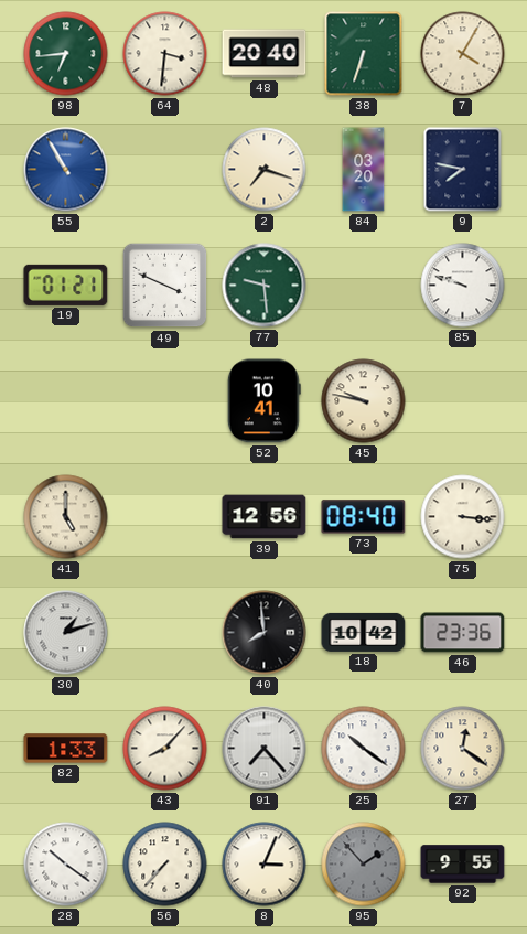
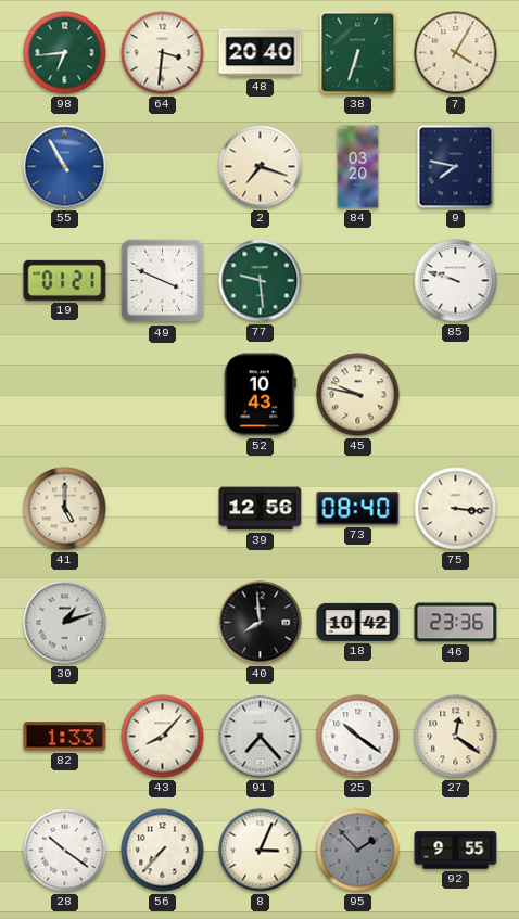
52: 10:41 -> 10:43 (259, 395)
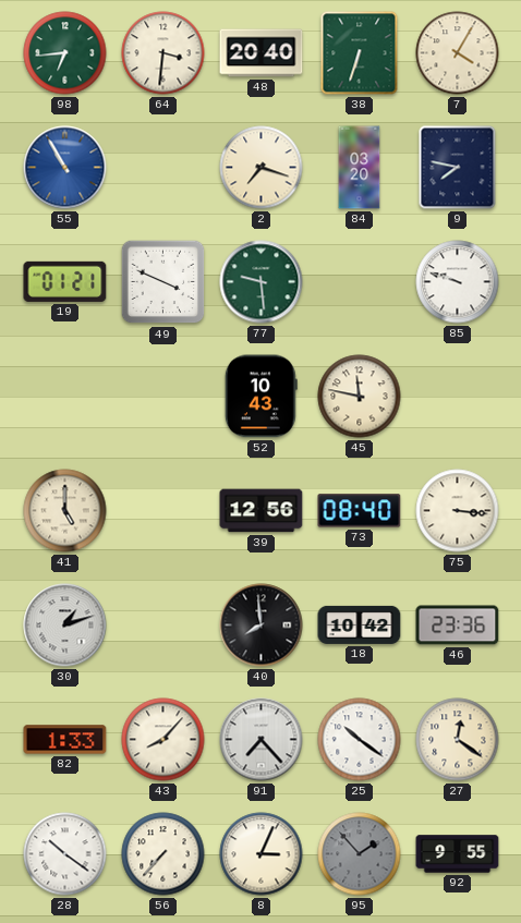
45: 9:47 -> 11:47 (360, 397)
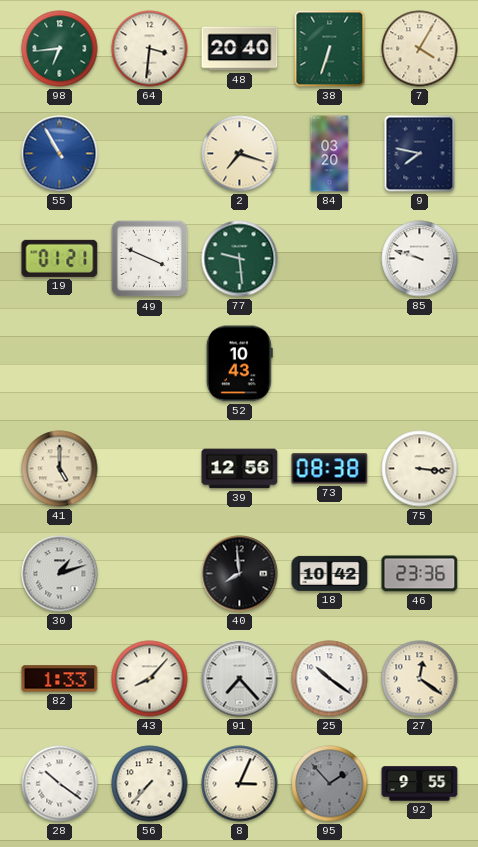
45: 11:47 -> none (360, 397)
73: 08:40 -> 08:38 (330, 469)
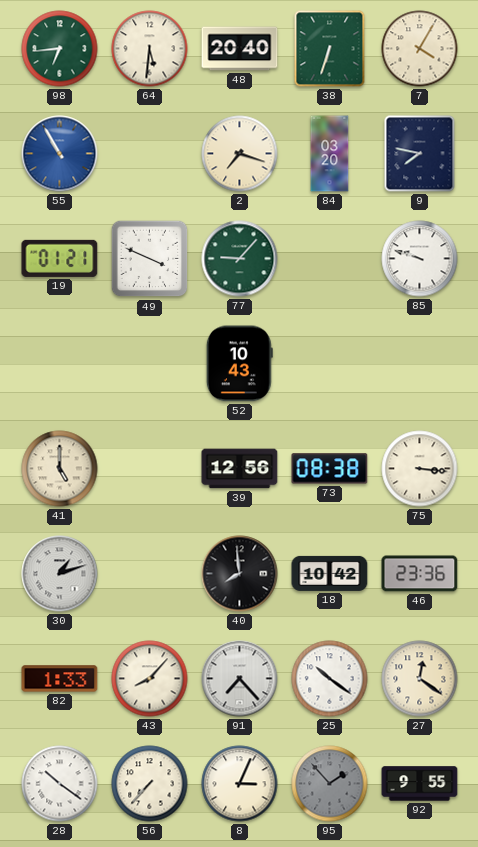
64: 3:31 -> 5:31 (150, 49)
77: 9:29 -> 9:07 (240, 259)
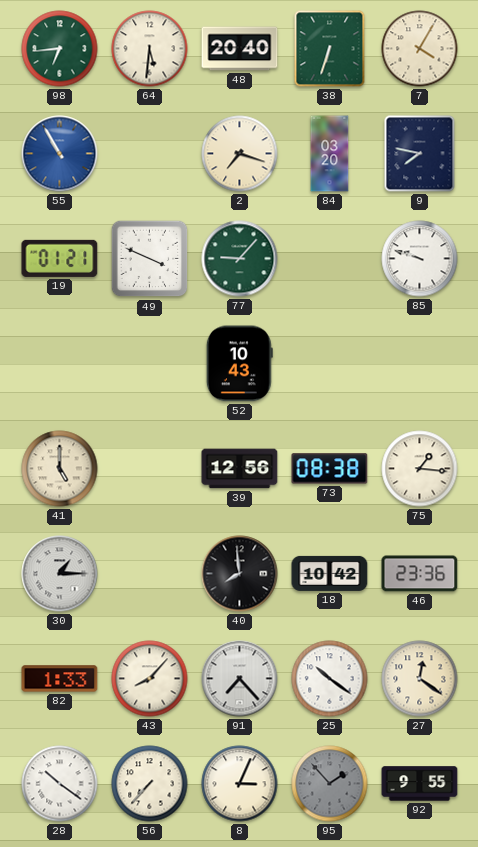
75: 3:16 -> 1:16 (420, 469)
30: 1:12 -> 1:15 (60, 574)
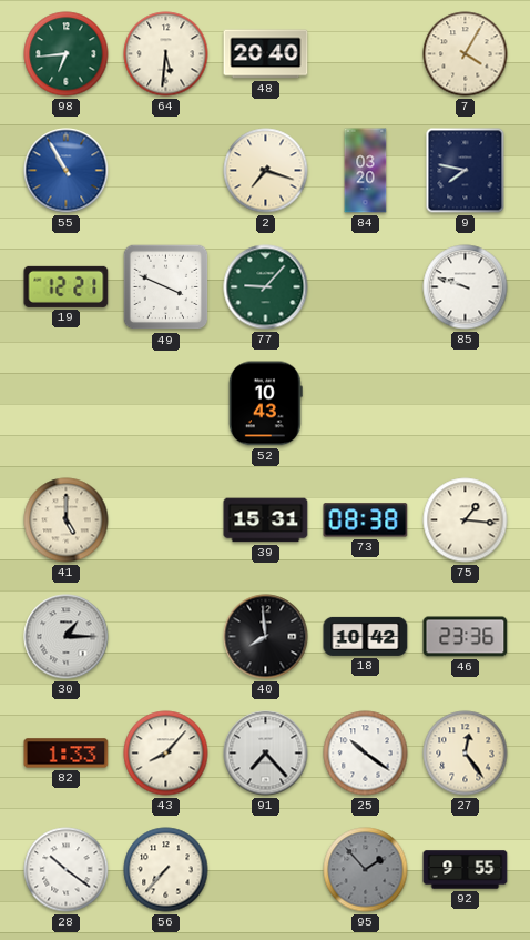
38: 6:33 -> none (330, 49)
19: 01:21 -> 12:21 (67, 286)
39: 12:56 -> 15:31 (266, 520)
27: 12:21 -> 12:24 (466, 754)
8: 3:04 -> none (240, 784)
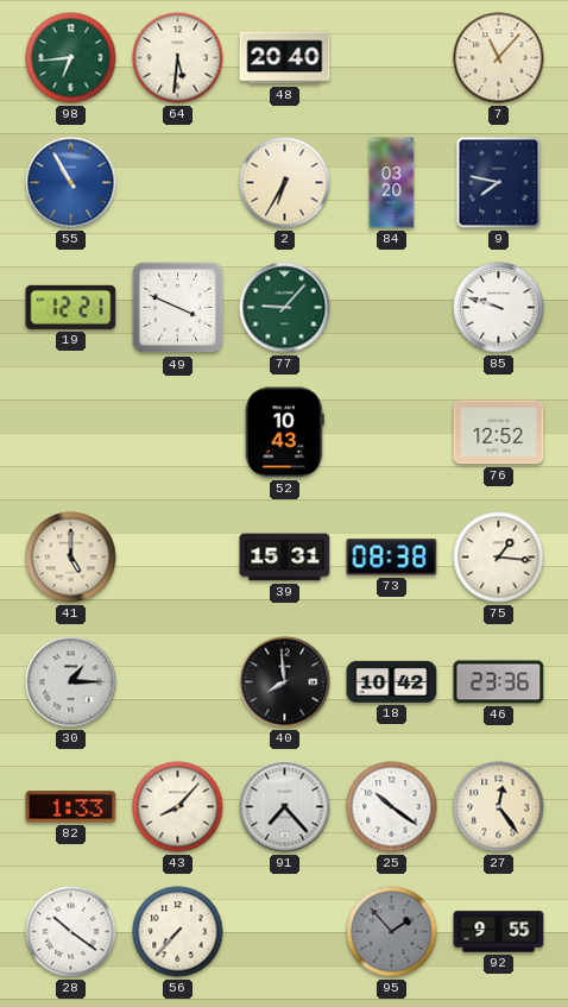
7: 4:05 -> 11:07 (499, 58)
2: 7:18 -> 6:35 (285, 183)
76: none -> 12:52 (499, 433)
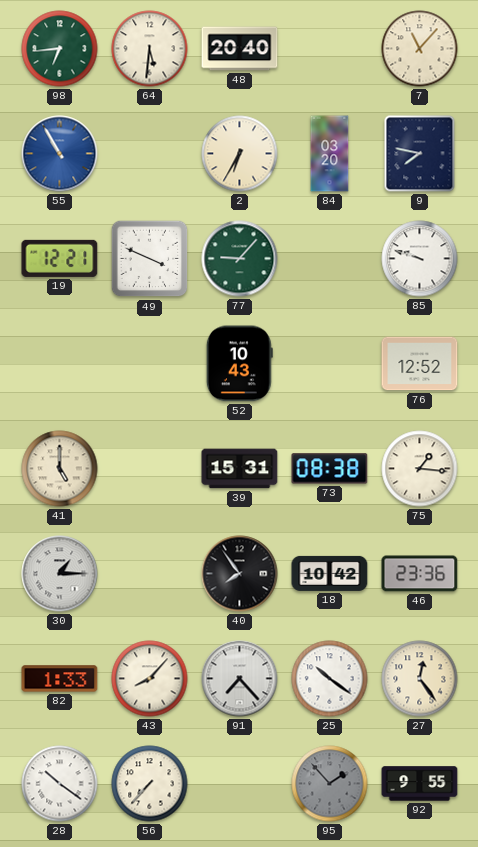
40: 7:59 -> 7:54 (240, 574)
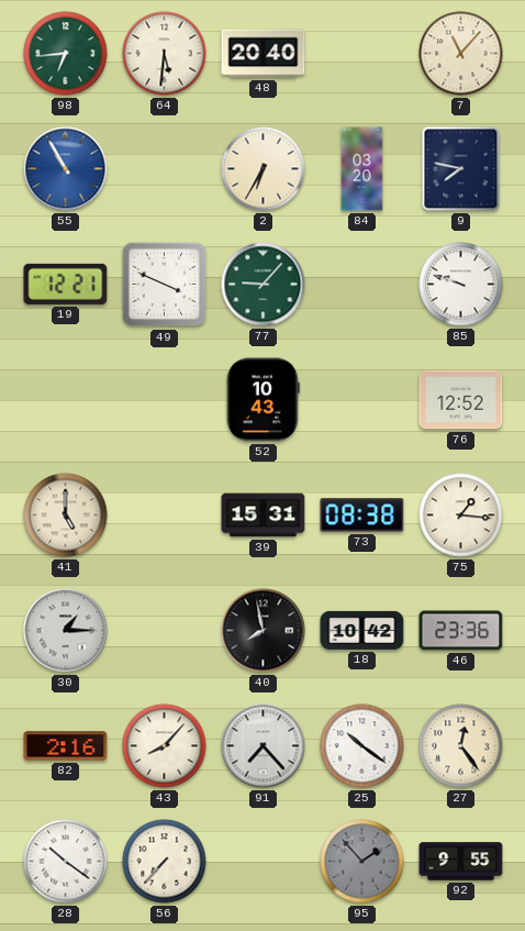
40: 7:54 -> 7:58 (264, 631)
82: 1:33 -> 2:16 (66, 746)
